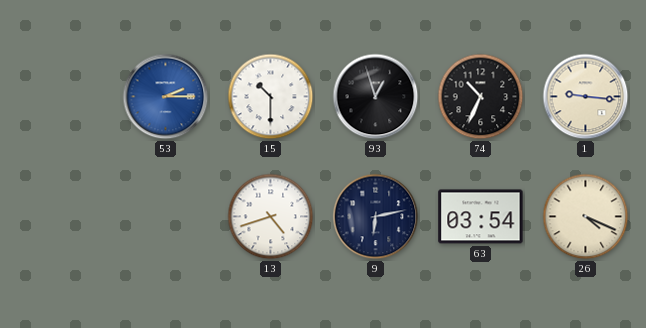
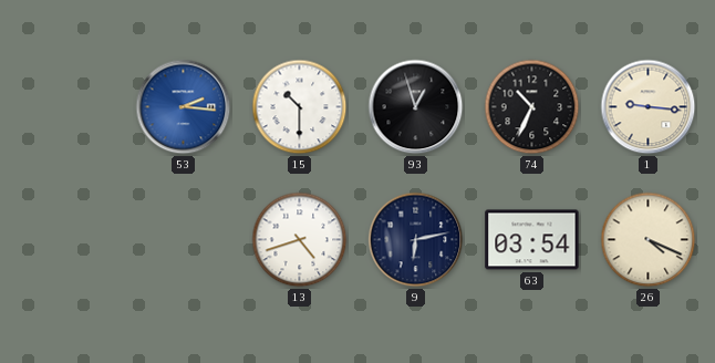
53: 2:15 -> 2:16 (184, 107)
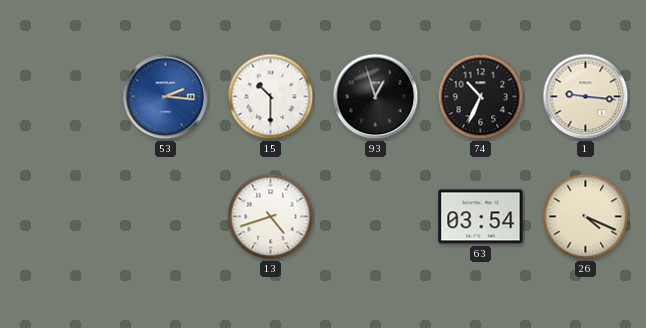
9: 6:13 -> none (416, 240)
